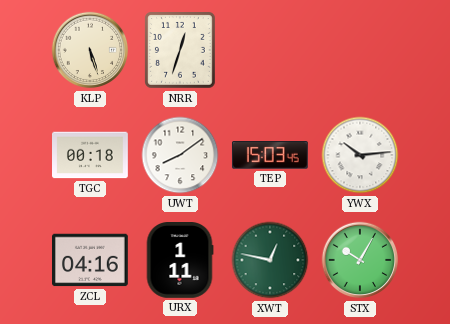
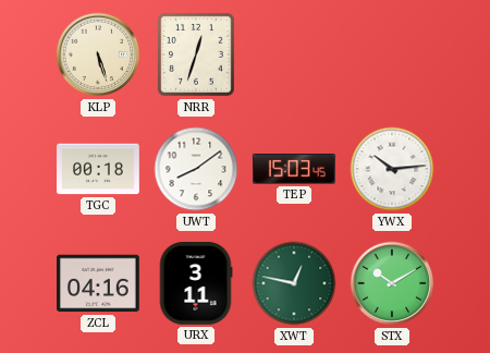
URX: 1:11 -> 3:11 (196, 284)
STX: 10:05 -> 10:10 (392, 283)
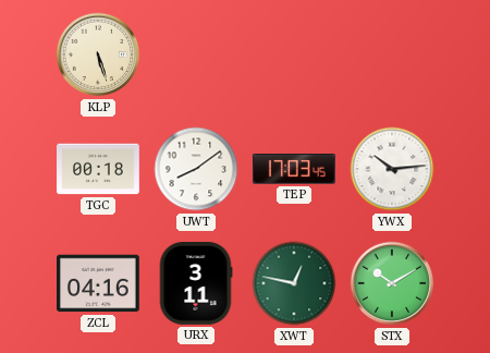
NRR: 12:33 -> none (197, 56)
TEP: 15:03 -> 17:03 (294, 169)
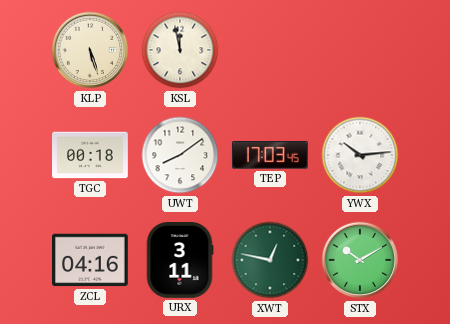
KSL: none -> 11:58 (180, 50)
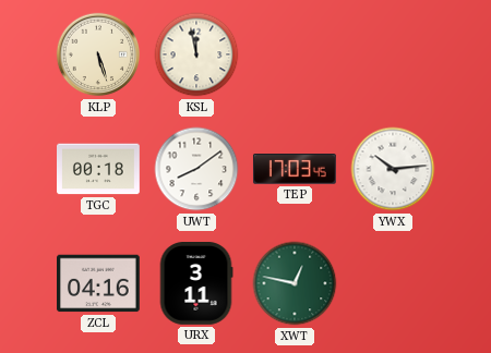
STX: 10:10 -> none (360, 260)
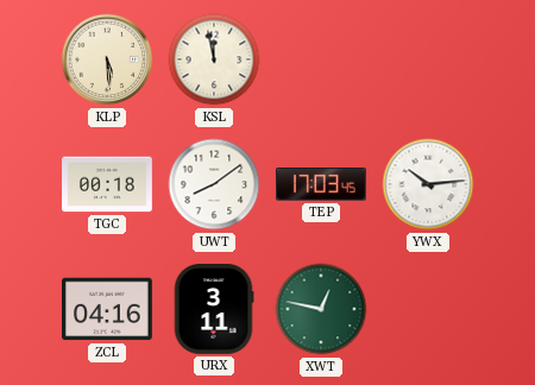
KLP: 5:27 -> 5:29 (107, 59)
